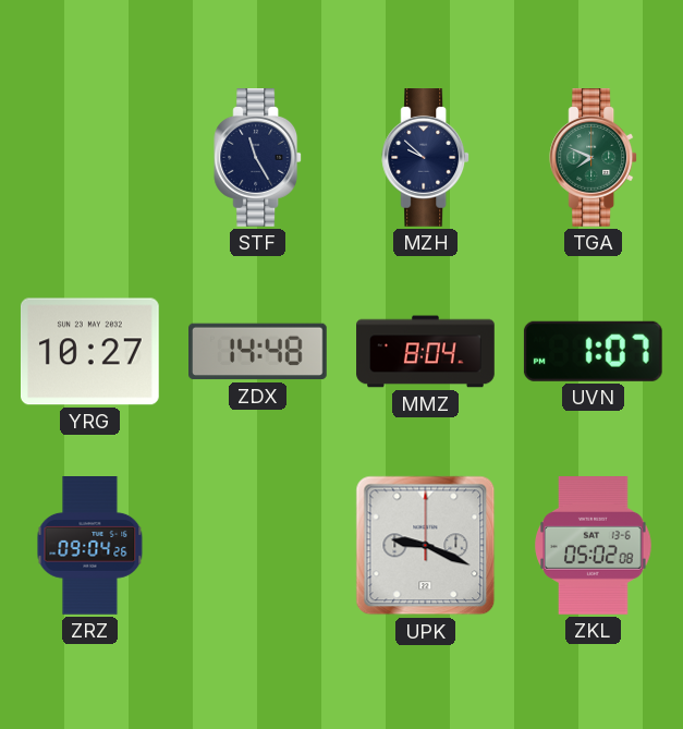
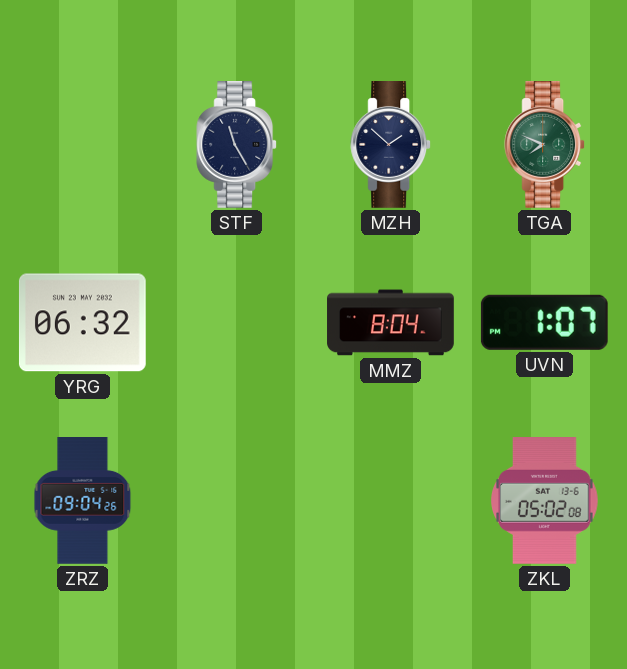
MZH: 9:52 -> 1:52 (391, 145)
YRG: 10:27 -> 06:32 (82, 323)
ZDX: 14:48 -> none (258, 352)
UPK: 9:19 -> none (426, 546)
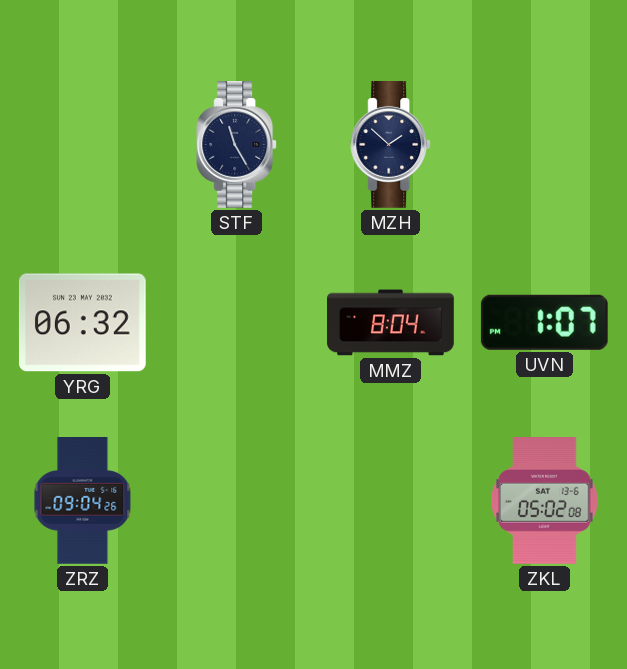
TGA: 7:49 -> none (545, 145)
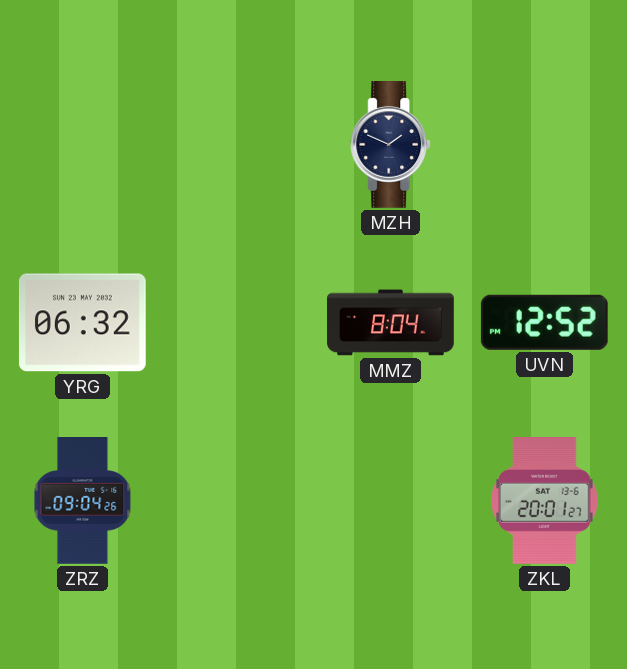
STF: 11:25 -> none (237, 145)
MZH: 1:52 -> 1:49 (391, 145)
UVN: 1:07 -> 12:52 (544, 322)
ZKL: 05:02 -> 20:01 (545, 501)
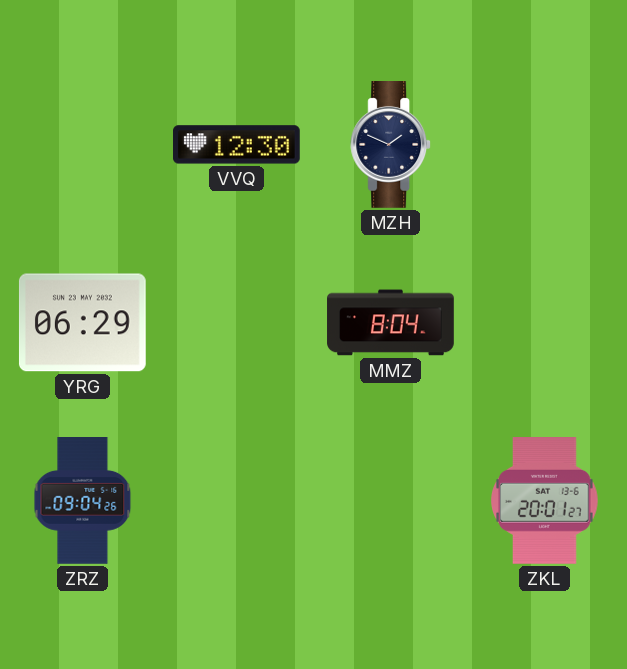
VVQ: none -> 12:30 (237, 145)
YRG: 06:32 -> 06:29 (82, 323)
UVN: 12:52 -> none (544, 322)
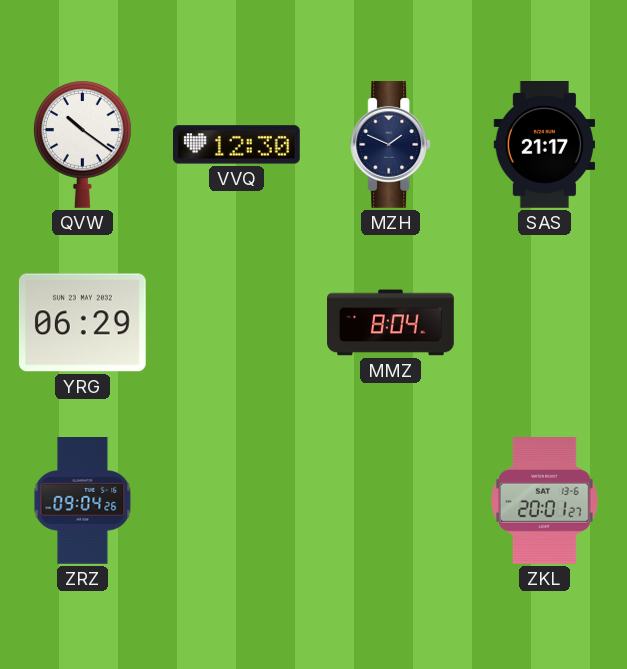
QVW: none -> 10:21 (83, 144)
SAS: none -> 21:17 (545, 145)
